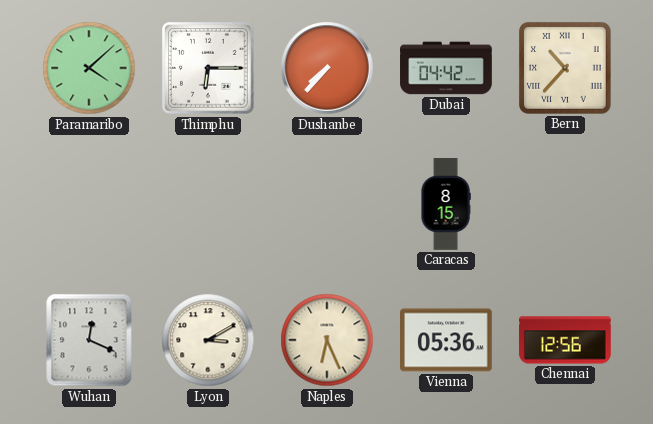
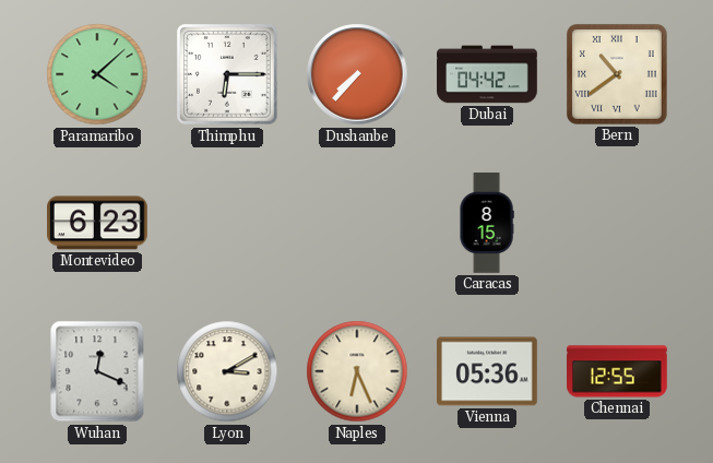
Bern: 10:37 -> 10:39 (617, 74)
Montevideo: none -> 6:23 (98, 223)
Chennai: 12:56 -> 12:55 (617, 371)
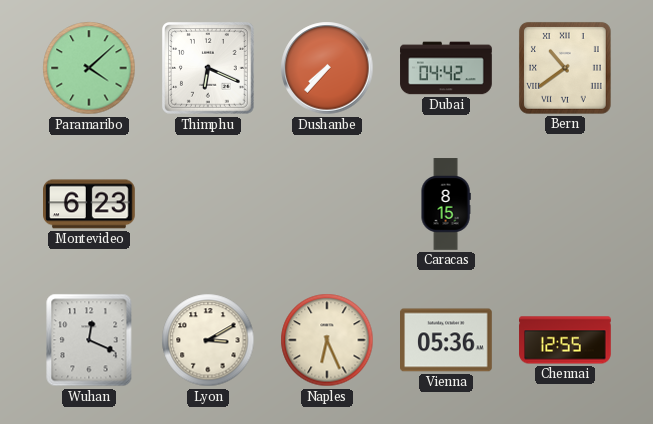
Thimphu: 6:15 -> 6:19 (209, 69)
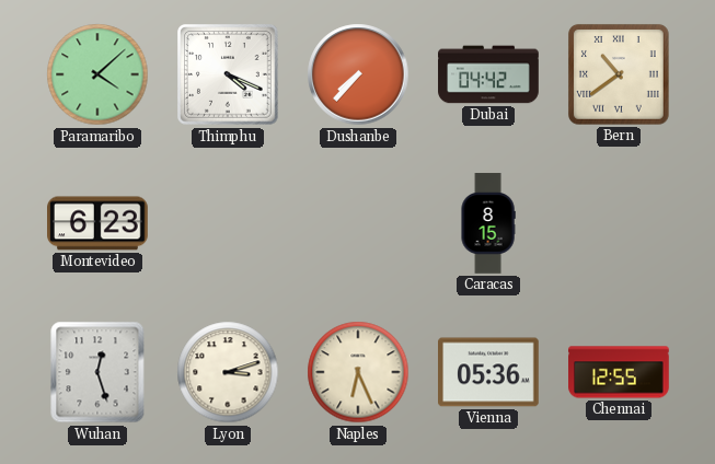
Thimphu: 6:19 -> 4:19 (229, 76)
Wuhan: 12:19 -> 12:27 (97, 372)
Lyon: 3:10 -> 3:12 (228, 372)
